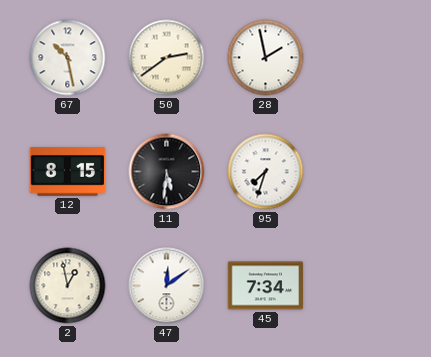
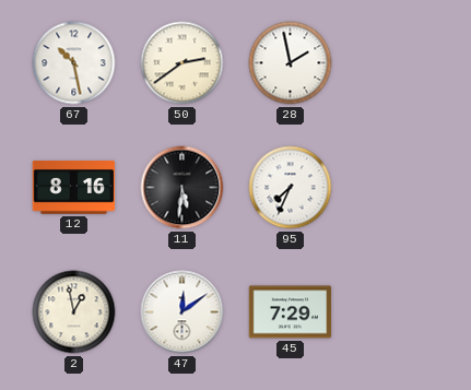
12: 8:15 -> 8:16 (74, 188)
95: 7:33 -> 7:34 (291, 188)
45: 7:34 -> 7:29 (291, 312)
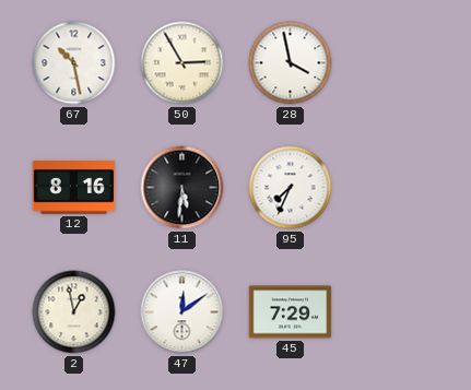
50: 2:39 -> 2:55 (182, 63)
28: 1:58 -> 3:58 (291, 63)
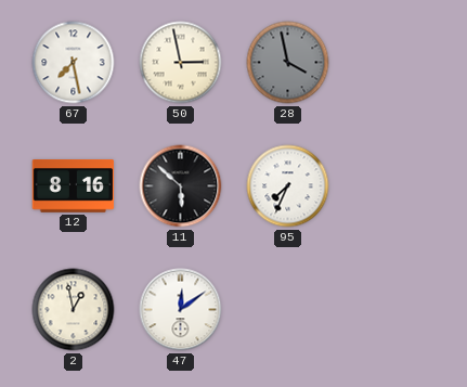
67: 10:28 -> 7:28 (74, 63)
50: 2:55 -> 2:58 (181, 63)
28 dial: white -> grey (288, 63)
11: 5:31 -> 5:52 (181, 186)
45: 7:29 -> none (291, 312)
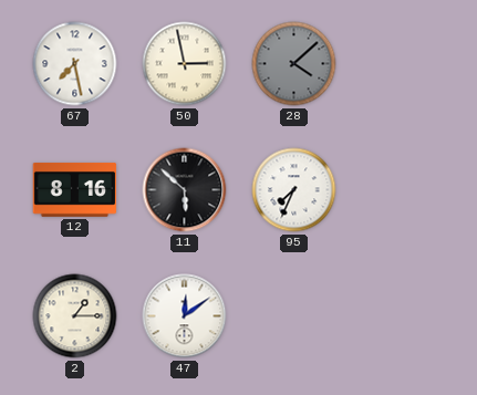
28: 3:58 -> 4:08 (294, 64)
2: 12:58 -> 1:15 (75, 316)
